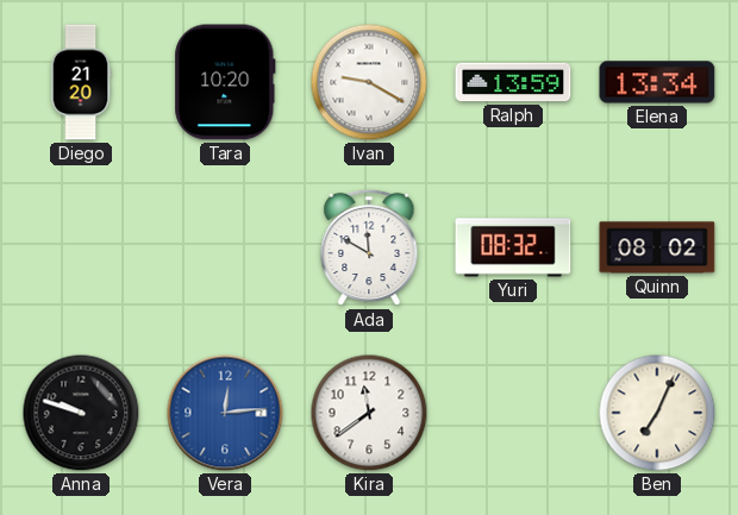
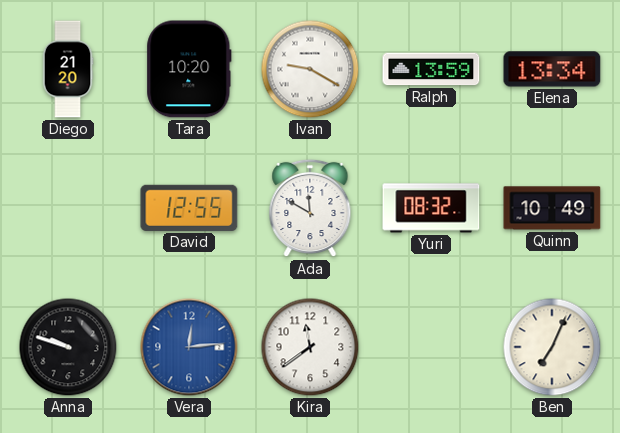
David: none -> 12:55 (189, 208)
Quinn: 08:02 -> 10:49 (552, 208)
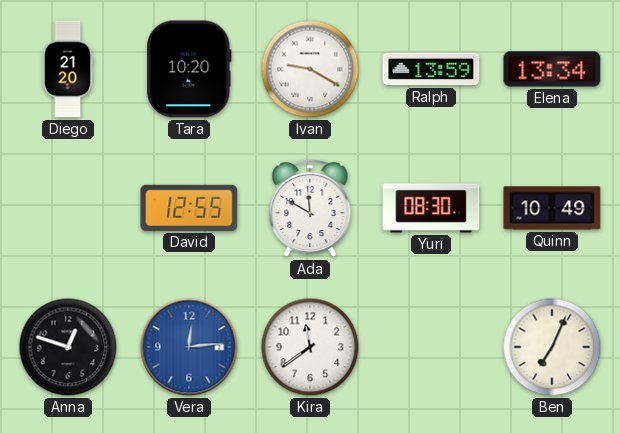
Yuri: 08:32 -> 08:30 (431, 208)
Anna: 9:48 -> 12:48 (68, 347)
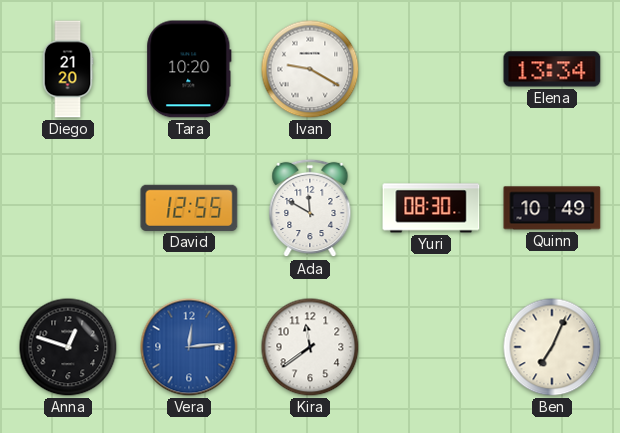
Ralph: 13:59 -> none (431, 69)
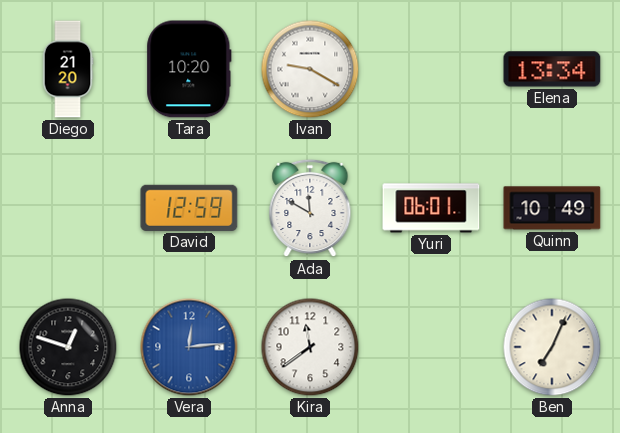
David: 12:55 -> 12:59 (189, 208)
Yuri: 08:30 -> 06:01 (431, 208)
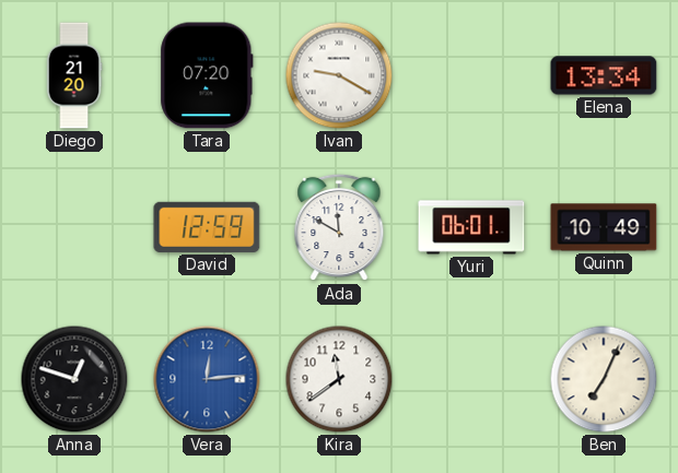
Tara: 10:20 -> 07:20 (207, 75)
